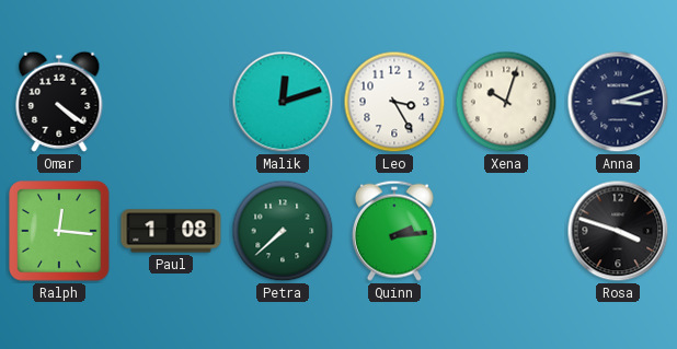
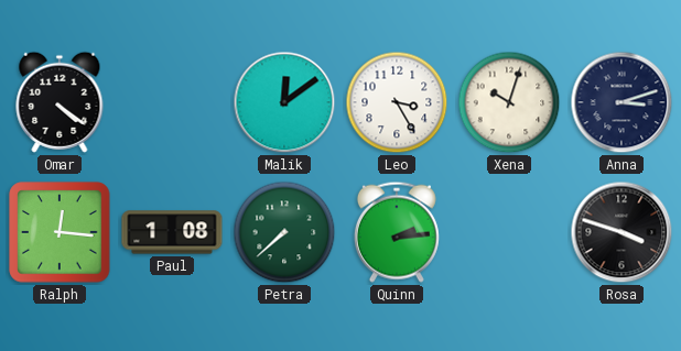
Malik: 12:12 -> 12:09 (284, 102)
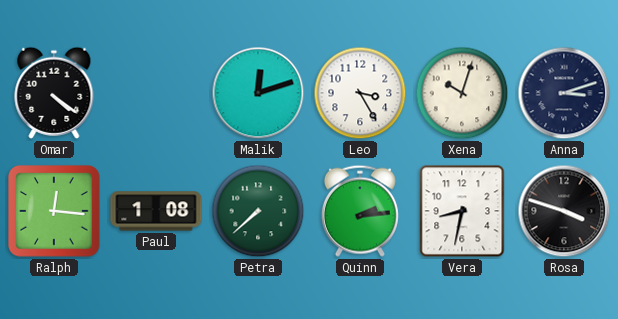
Malik: 12:09 -> 12:12 (258, 93)
Vera: none -> 8:32 (462, 211)
